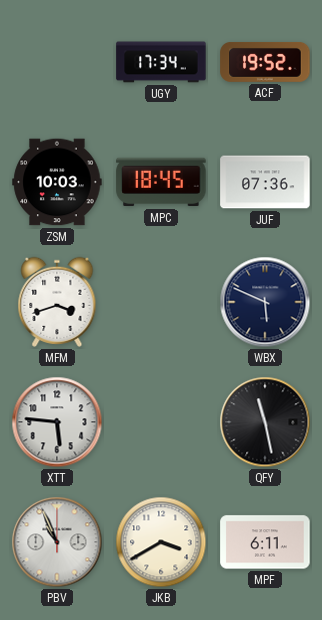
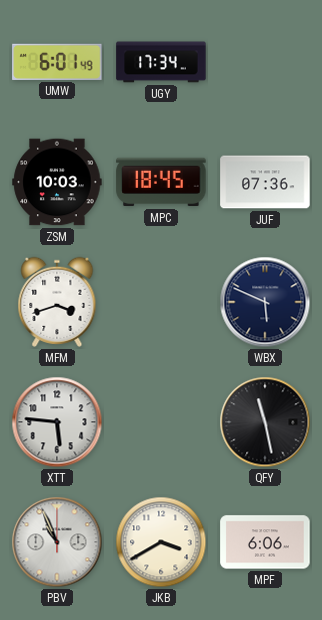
UMW: none -> 6:01 (57, 62)
ACF: 19:52 -> none (265, 63)
MPF: 6:11 -> 6:06 (265, 542)
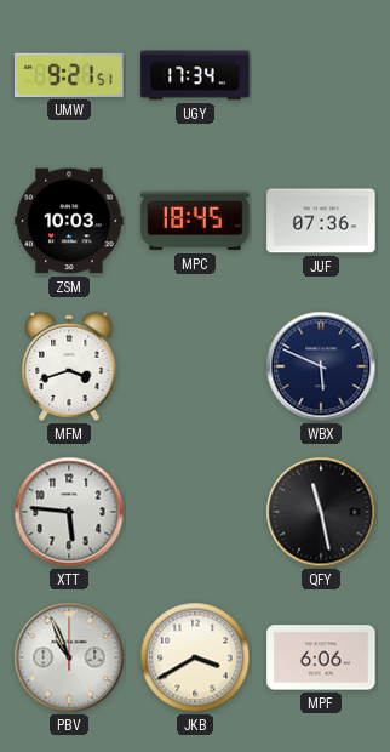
UMW: 6:01 -> 9:21 (69, 75)
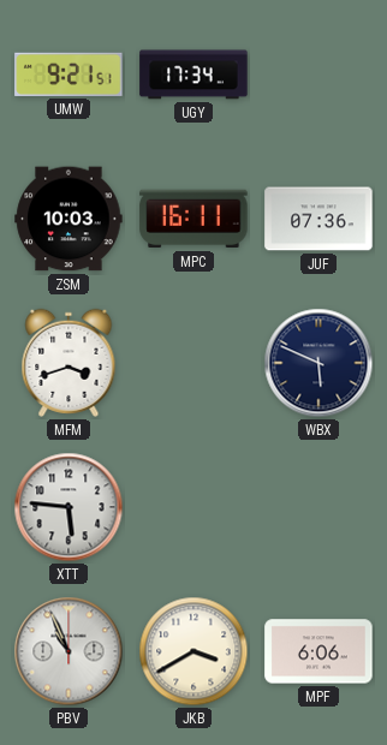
MPC: 18:45 -> 16:11 (194, 219)
QFY: 11:28 -> none (321, 512)
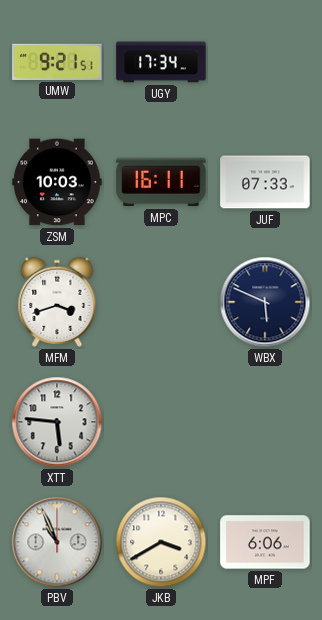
JUF: 07:36 -> 07:33 (265, 182)
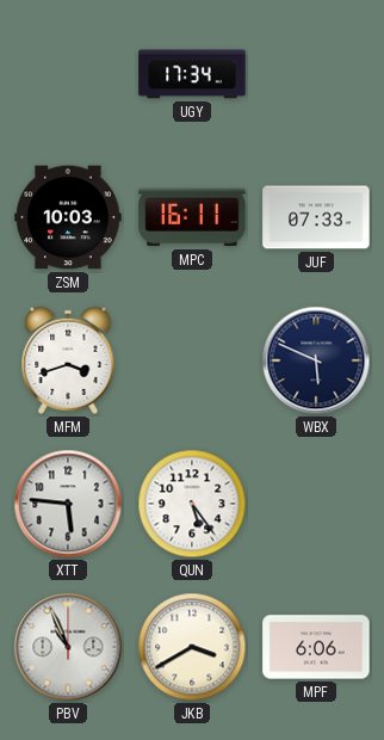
UMW: 9:21 -> none (57, 62)
QUN: none -> 5:24 (192, 504)
